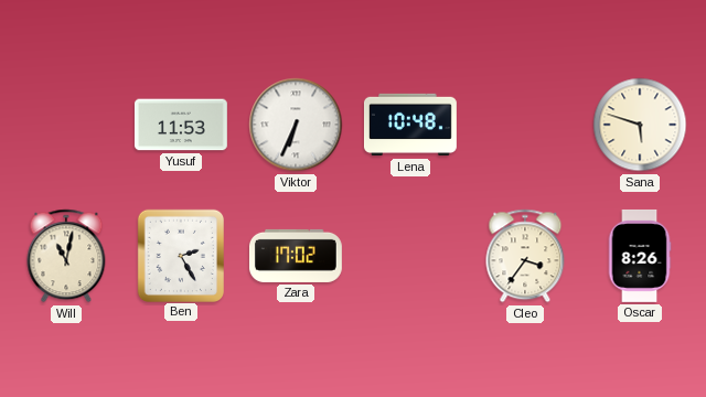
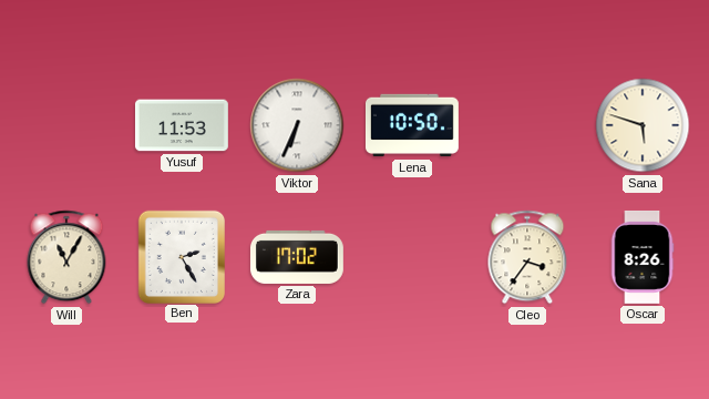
Lena: 10:48 -> 10:50 (412, 125)
Will: 11:02 -> 11:05 (66, 257)
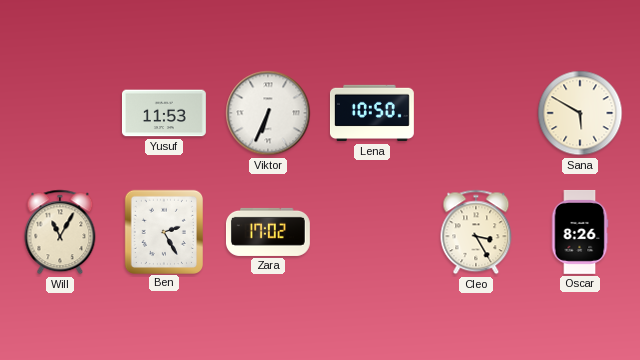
Sana: 5:48 -> 5:50 (580, 113)
Cleo: 3:36 -> 3:25 (476, 232)
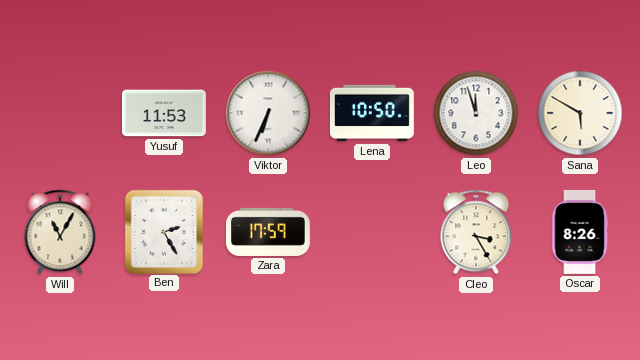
Leo: none -> 11:57 (476, 113)
Zara: 17:02 -> 17:59 (268, 232)
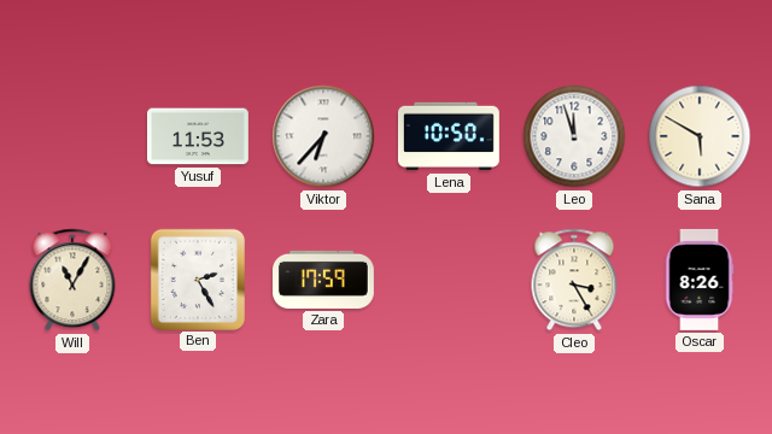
Viktor: 6:34 -> 6:37 (323, 136)
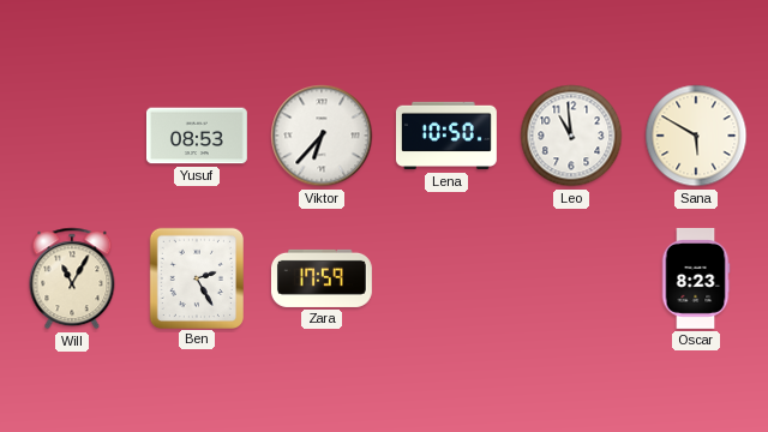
Yusuf: 11:53 -> 08:53 (197, 136)
Leo: 11:57 -> 10:59 (571, 136)
Cleo: 3:25 -> none (574, 280)
Oscar: 8:26 -> 8:23 (696, 278)
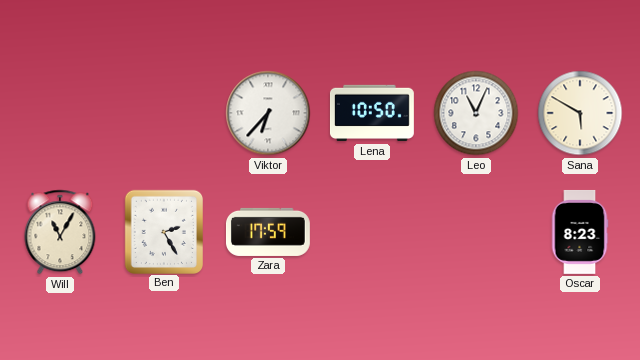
Yusuf: 08:53 -> none (197, 136)
Leo: 10:59 -> 11:04 (476, 113)
